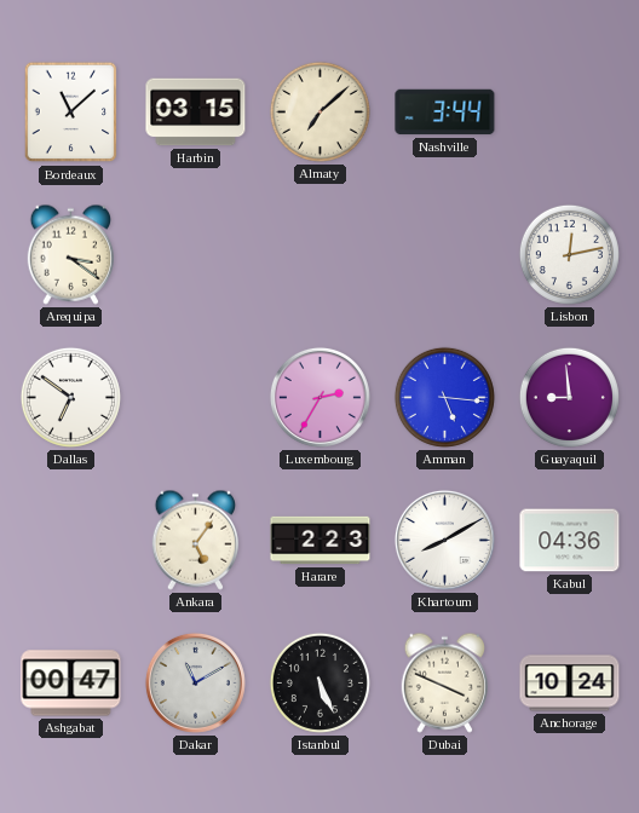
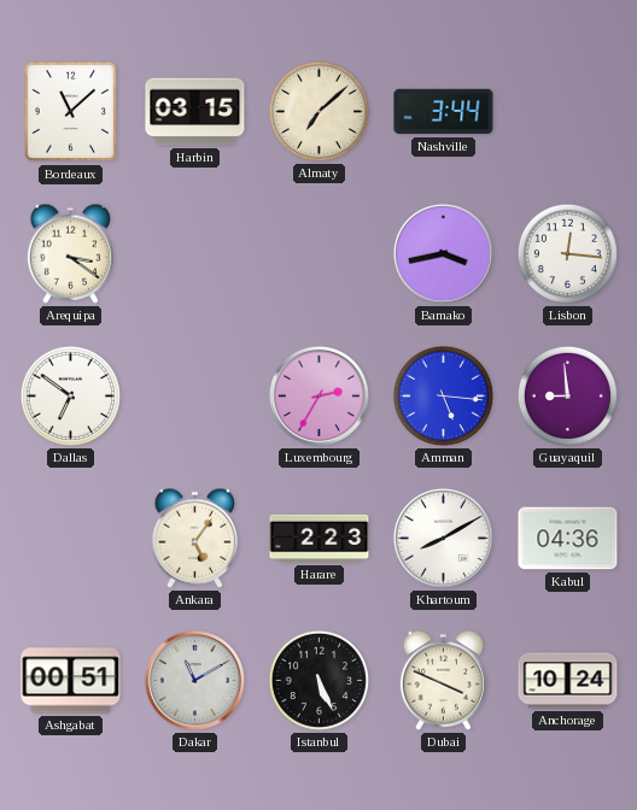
Bamako: none -> 3:43 (443, 253)
Lisbon: 12:13 -> 12:16 (567, 253)
Ashgabat: 00:47 -> 00:51 (71, 681)
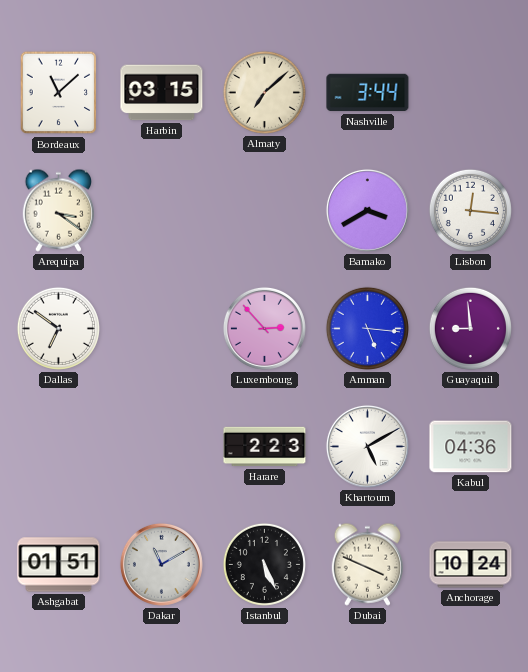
Bamako: 3:43 -> 3:40 (367, 210)
Luxembourg: 2:35 -> 2:53 (264, 328)
Ankara: 5:06 -> none (194, 538)
Khartoum: 8:10 -> 5:10 (367, 446)
Ashgabat: 00:51 -> 01:51 (59, 565)
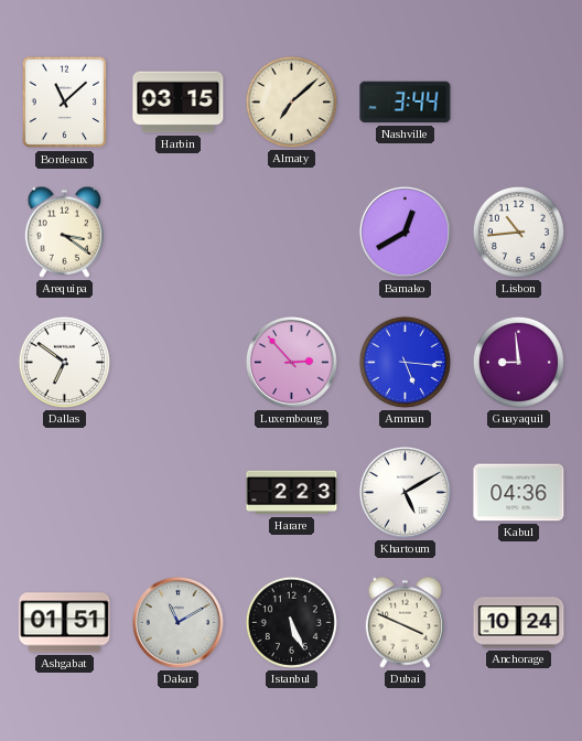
Bamako: 3:40 -> 12:40 (405, 232)
Lisbon: 12:16 -> 10:44 (518, 232)
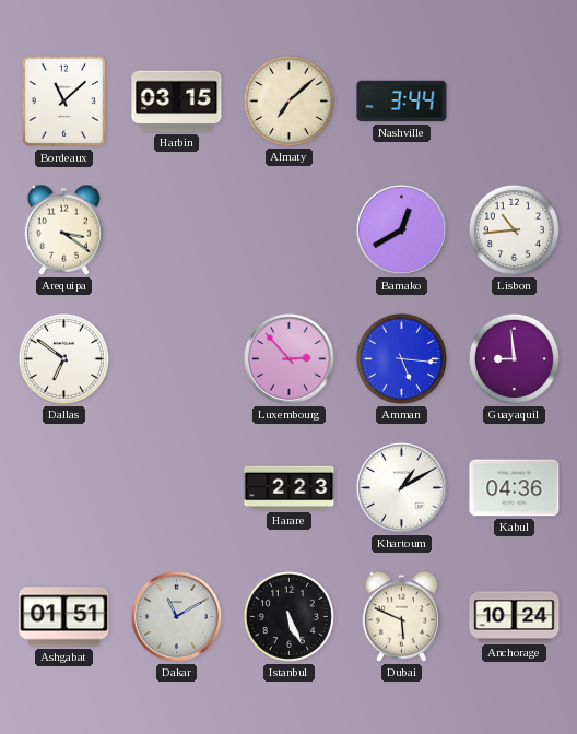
Khartoum: 5:10 -> 1:10 (401, 487)
Dubai: 3:49 -> 5:49 (401, 616)
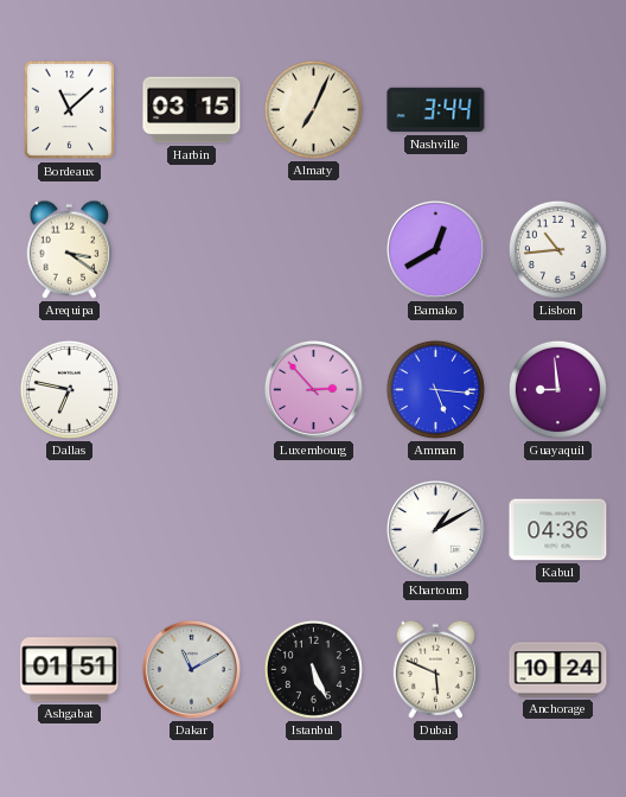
Almaty: 7:08 -> 7:04 (313, 109)
Dallas: 6:51 -> 6:47 (69, 389)
Harare: 2:23 -> none (290, 488)
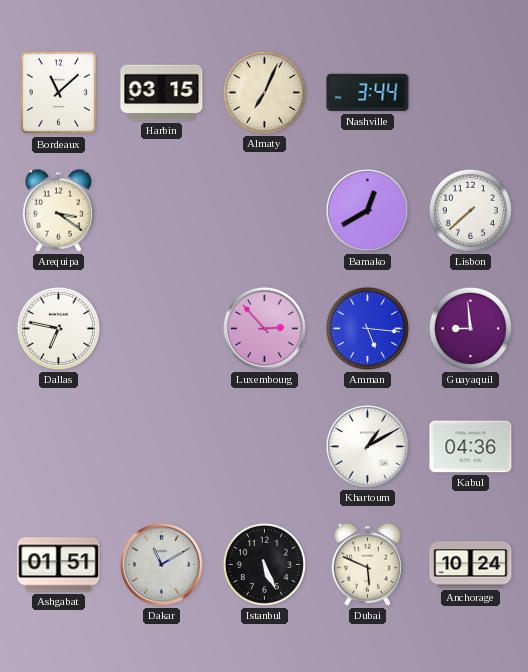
Lisbon: 10:44 -> 7:38 (470, 210)
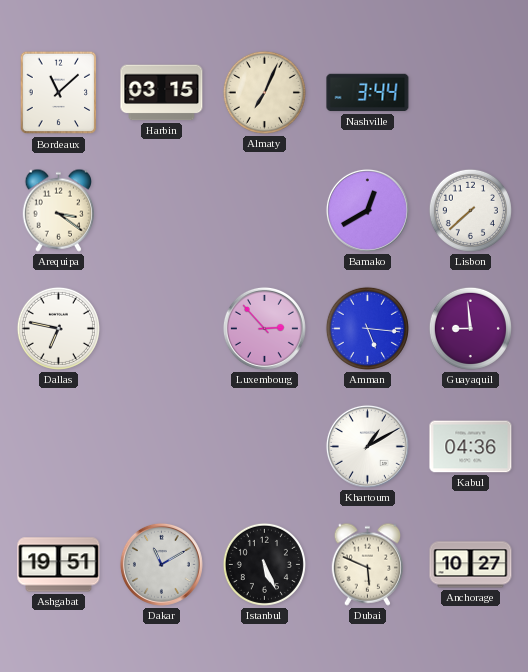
Ashgabat: 01:51 -> 19:51 (59, 565)
Anchorage: 10:24 -> 10:27 (471, 565)
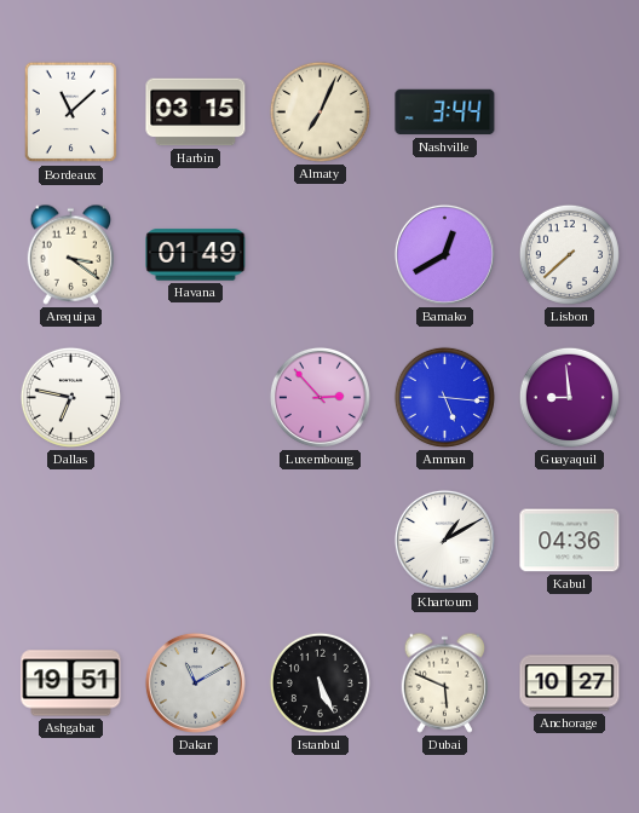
Havana: none -> 01:49 (196, 255)
